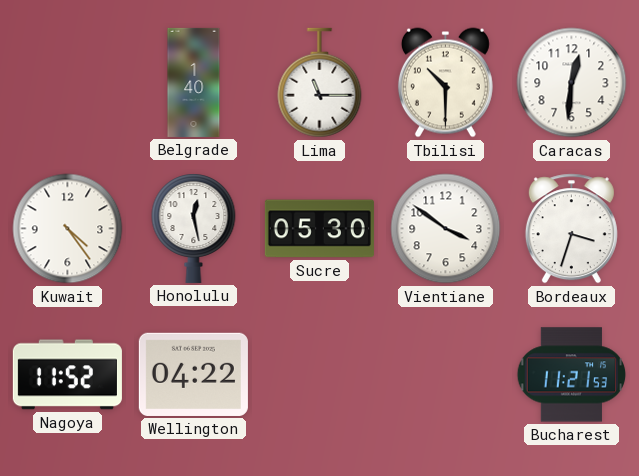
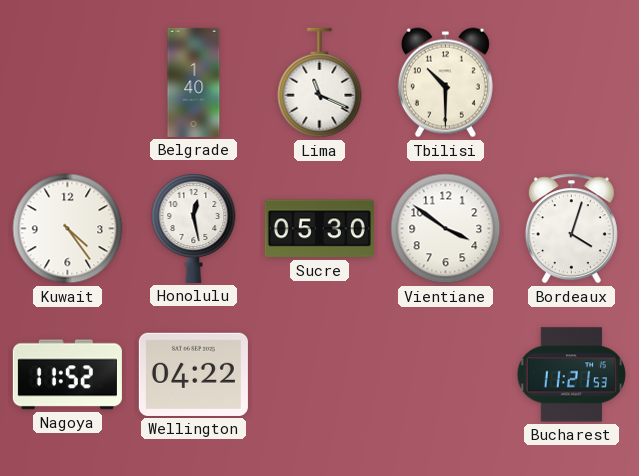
Lima: 11:15 -> 11:19 (320, 83)
Caracas: 12:31 -> none (572, 83)
Bordeaux: 3:33 -> 4:03 (571, 229)
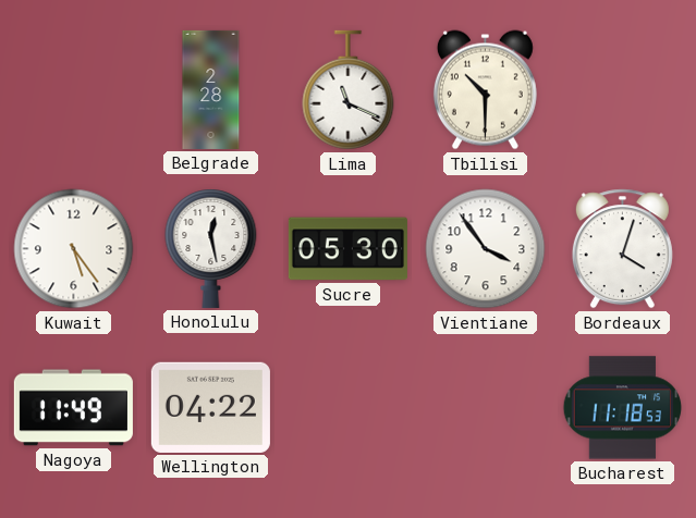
Belgrade: 1:40 -> 2:28 (211, 89)
Kuwait: 4:24 -> 5:24 (74, 249)
Vientiane: 3:51 -> 3:54 (486, 249)
Nagoya: 11:52 -> 11:49 (73, 408)
Bucharest: 11:21 -> 11:18 (623, 408)
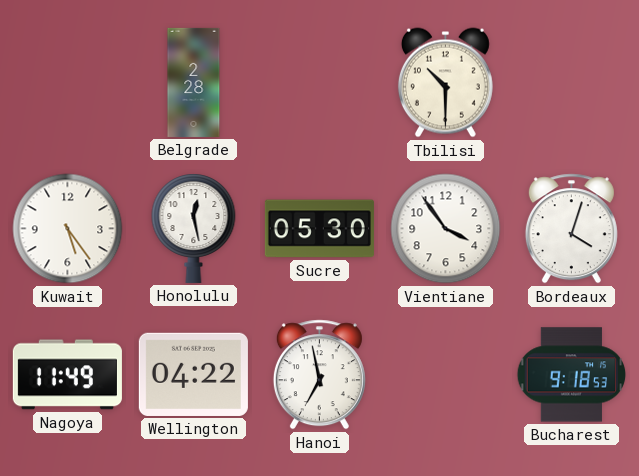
Lima: 11:19 -> none (349, 90)
Hanoi: none -> 6:58 (319, 375)
Bucharest: 11:18 -> 9:18 (572, 375)
